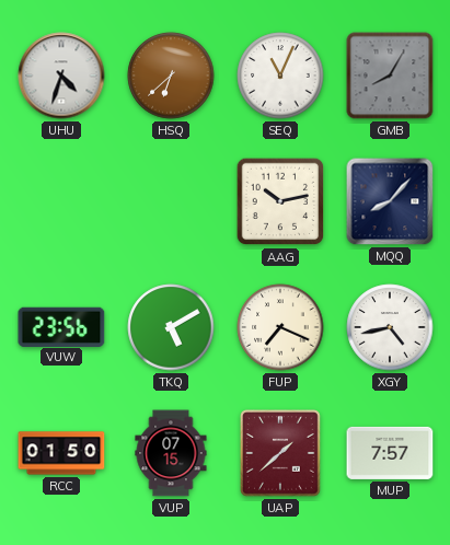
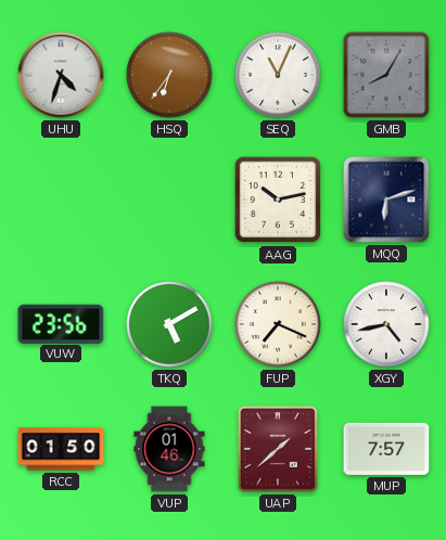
HSQ: 6:38 -> 6:36 (169, 75)
MQQ: 8:07 -> 6:12 (386, 200)
VUP: 07:15 -> 01:46 (169, 449)
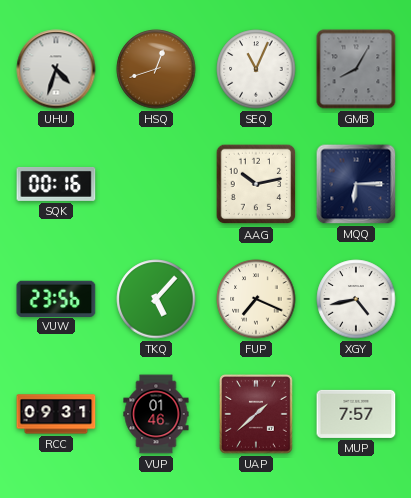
HSQ: 6:36 -> 12:42 (156, 69)
SQK: none -> 00:16 (56, 184)
MQQ: 6:12 -> 6:15 (356, 184)
TKQ: 5:10 -> 5:07 (156, 299)
RCC: 01:50 -> 09:31 (56, 414)
